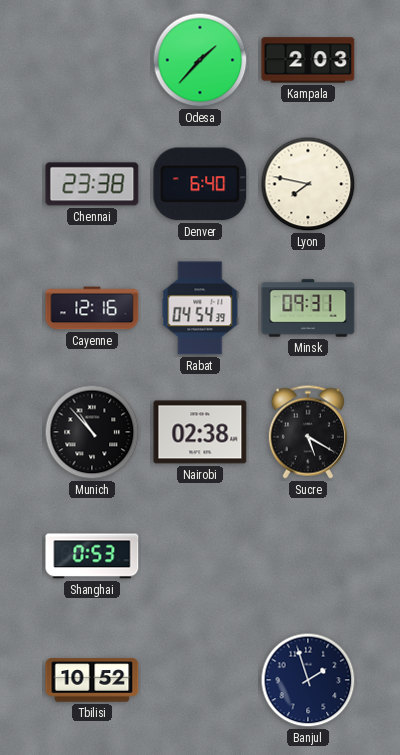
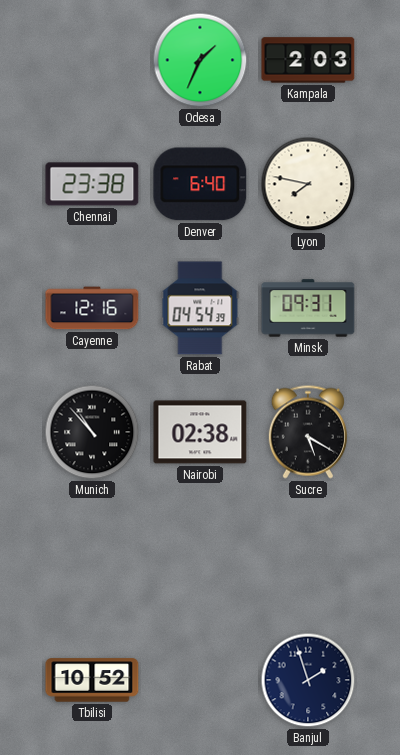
Odesa: 1:37 -> 1:34 (200, 60)
Shanghai: 0:53 -> none (92, 556)
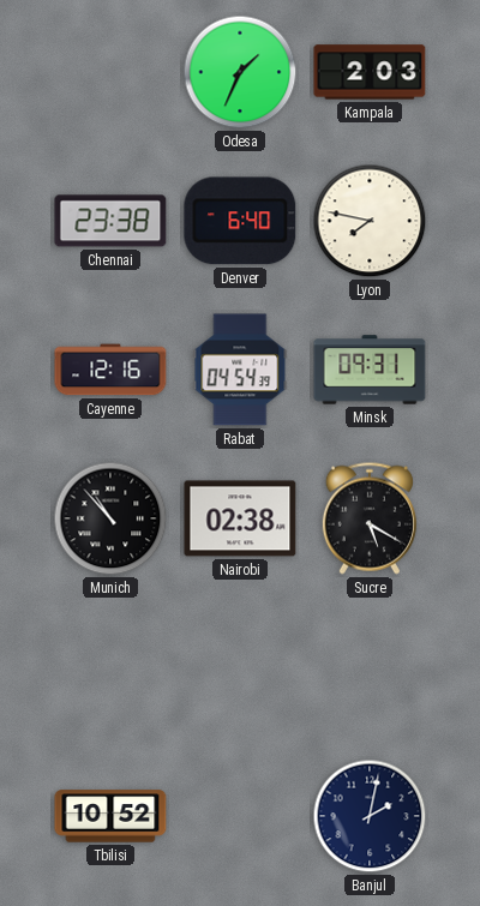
Banjul: 1:57 -> 2:02 (370, 816)
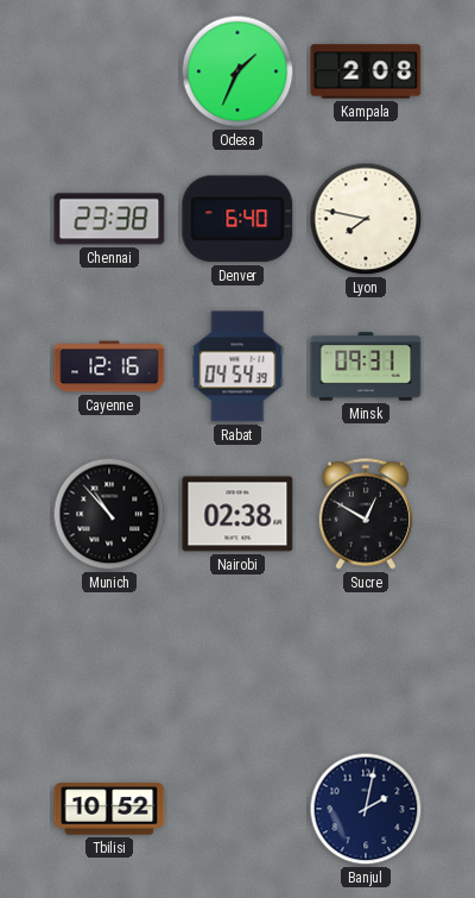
Kampala: 2:03 -> 2:08 (366, 71)
Sucre: 5:20 -> 12:50 (366, 514)
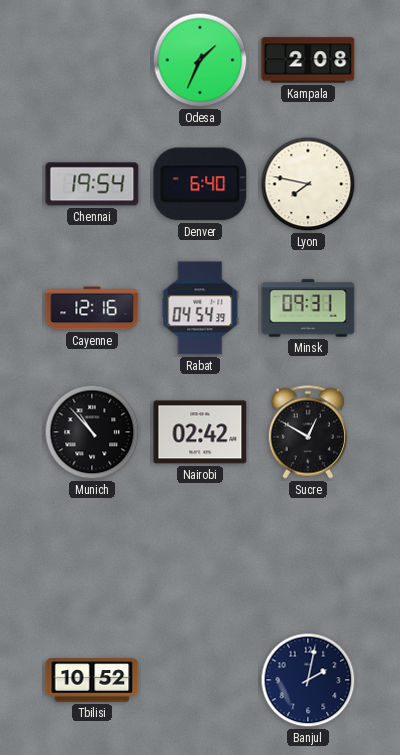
Chennai: 23:38 -> 19:54 (92, 184)
Nairobi: 02:38 -> 02:42 (200, 432)
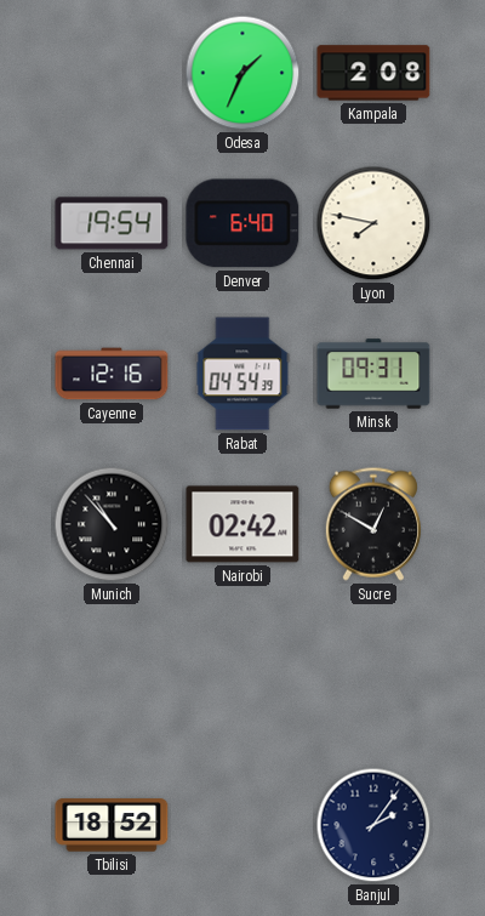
Tbilisi: 10:52 -> 18:52 (112, 825)
Banjul: 2:02 -> 2:06 (373, 825)
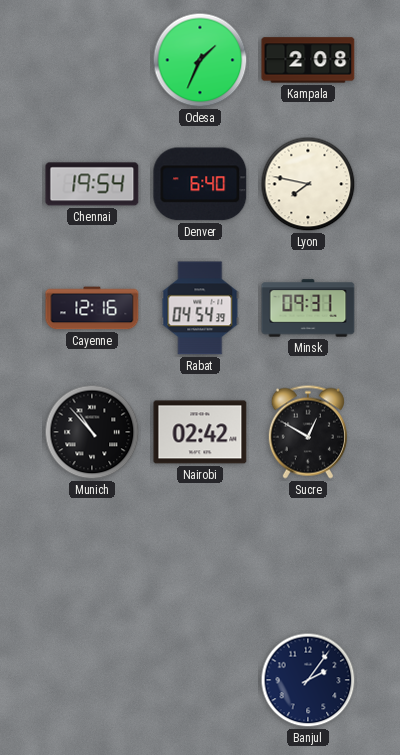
Tbilisi: 18:52 -> none (112, 825)
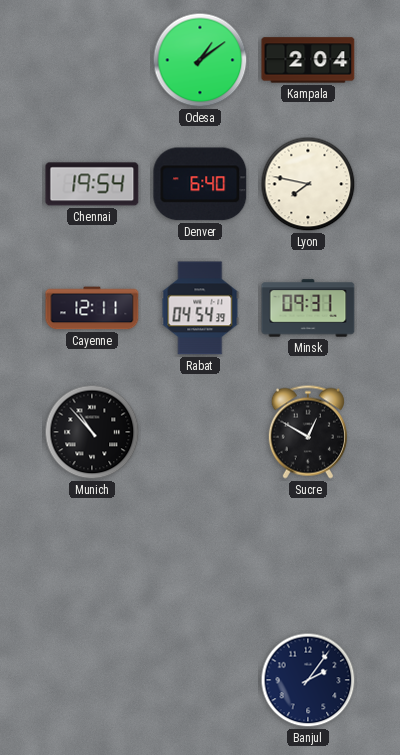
Odesa: 1:34 -> 1:09 (200, 60)
Kampala: 2:08 -> 2:04 (308, 60)
Cayenne: 12:16 -> 12:11 (92, 308)
Nairobi: 02:42 -> none (200, 432)
